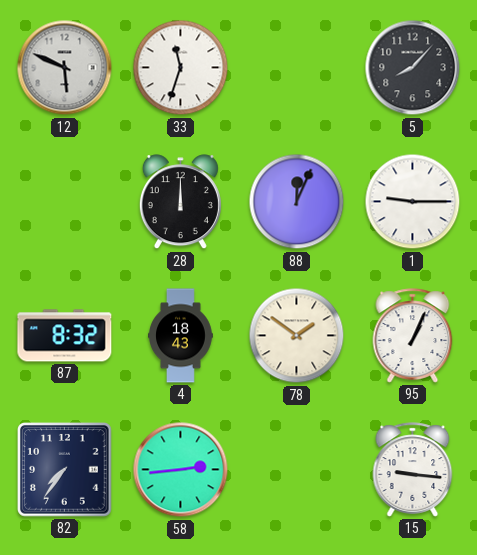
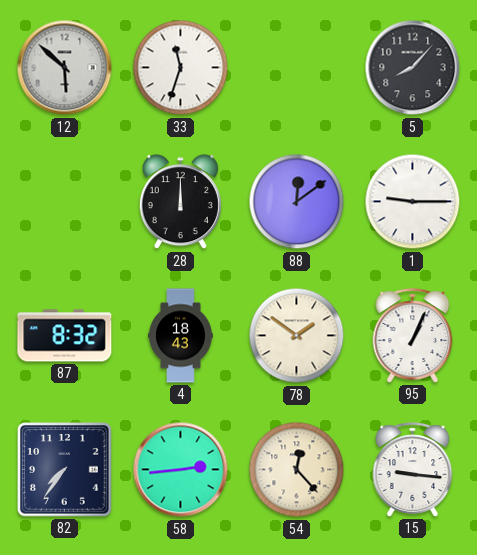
12: 5:49 -> 5:52 (65, 68)
88: 12:04 -> 12:09 (297, 202)
54: none -> 12:23 (297, 470)
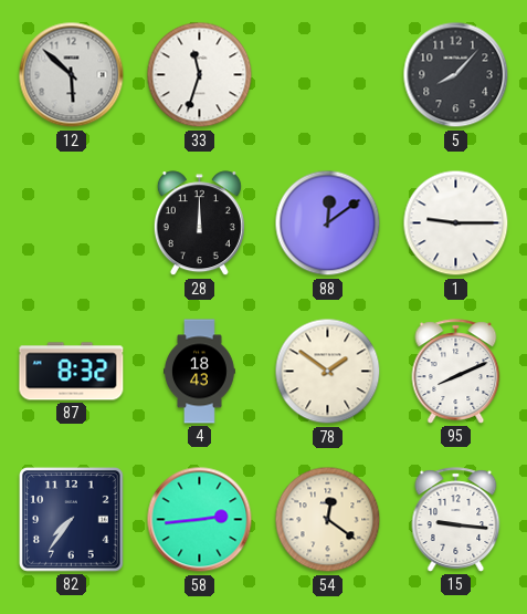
95: 1:04 -> 8:11 (456, 372)
54: 12:23 -> 12:21 (328, 520)
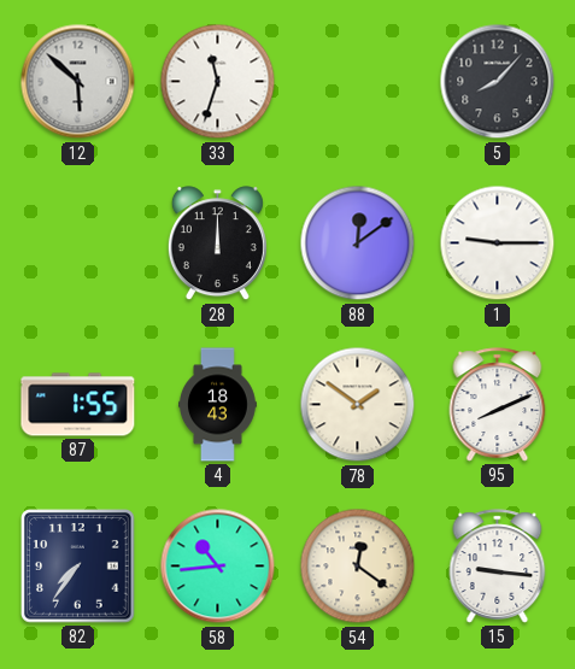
87: 8:32 -> 1:55 (78, 405)
58: 2:44 -> 10:44 (218, 567)
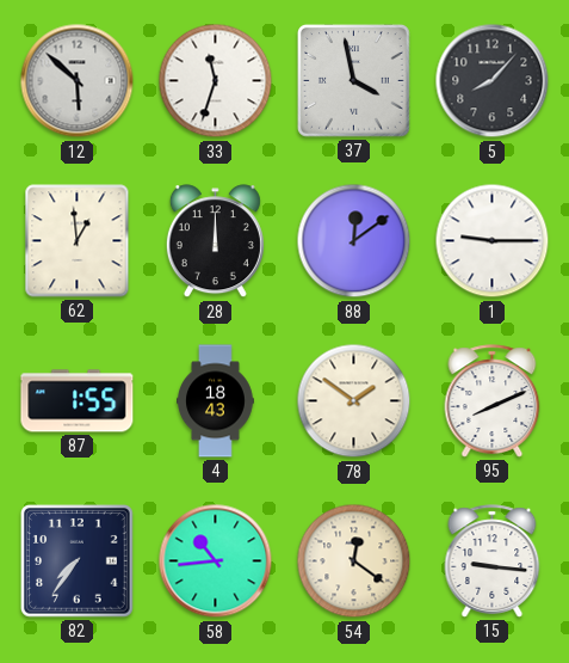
37: none -> 3:58 (354, 81)
62: none -> 12:59 (78, 241)
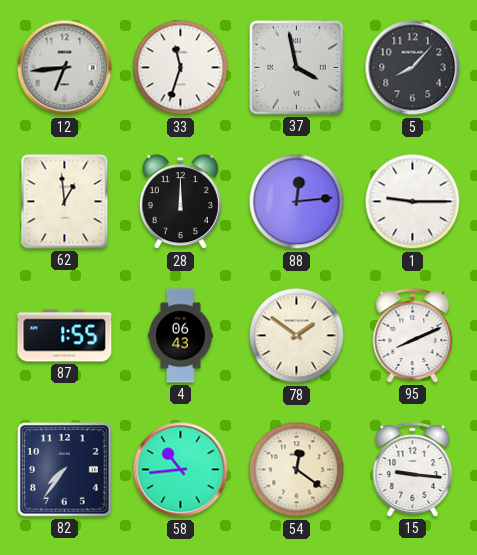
12: 5:52 -> 6:44 (65, 68)
88: 12:09 -> 12:14 (297, 202)
4: 18:43 -> 06:43 (181, 336)
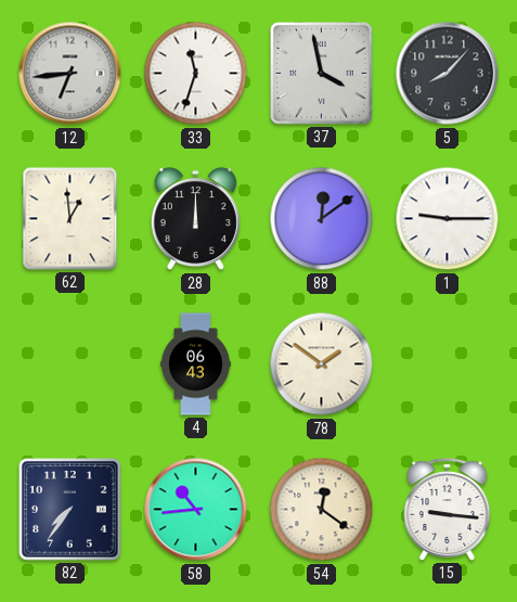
88: 12:14 -> 12:09 (322, 219)
87: 1:55 -> none (65, 336)
95: 8:11 -> none (413, 336)
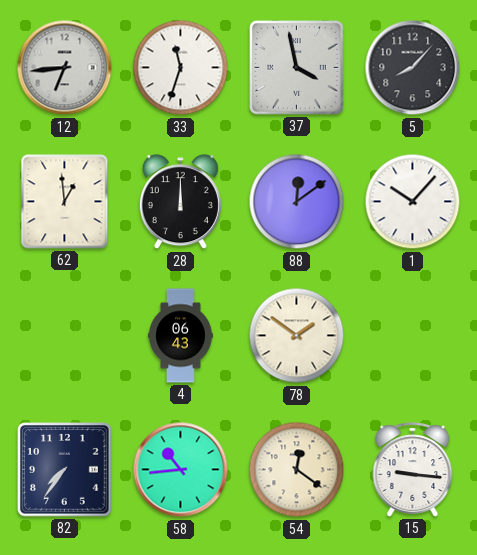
1: 9:15 -> 10:07 (413, 202)
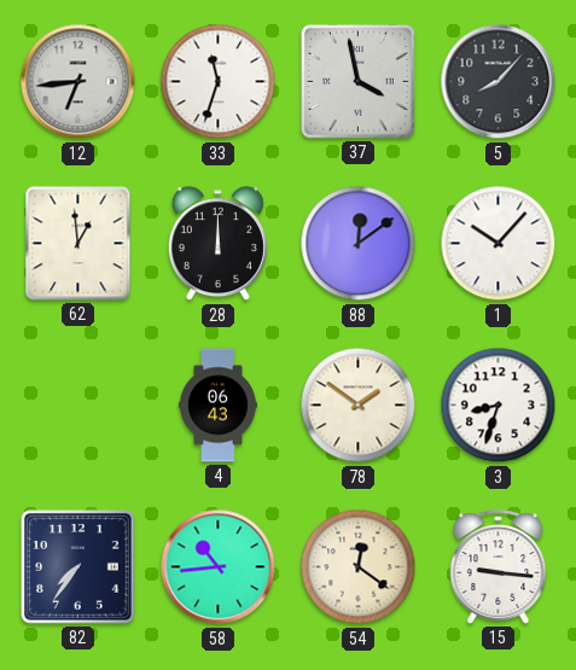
3: none -> 8:33 (499, 406)
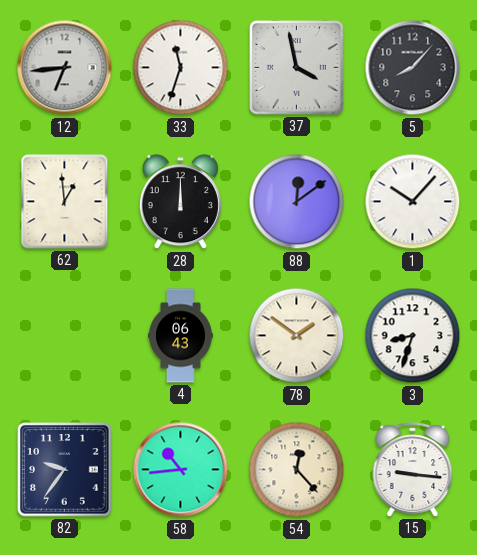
82: 7:36 -> 9:36 (65, 470)
54: 12:21 -> 12:23 (297, 470)
